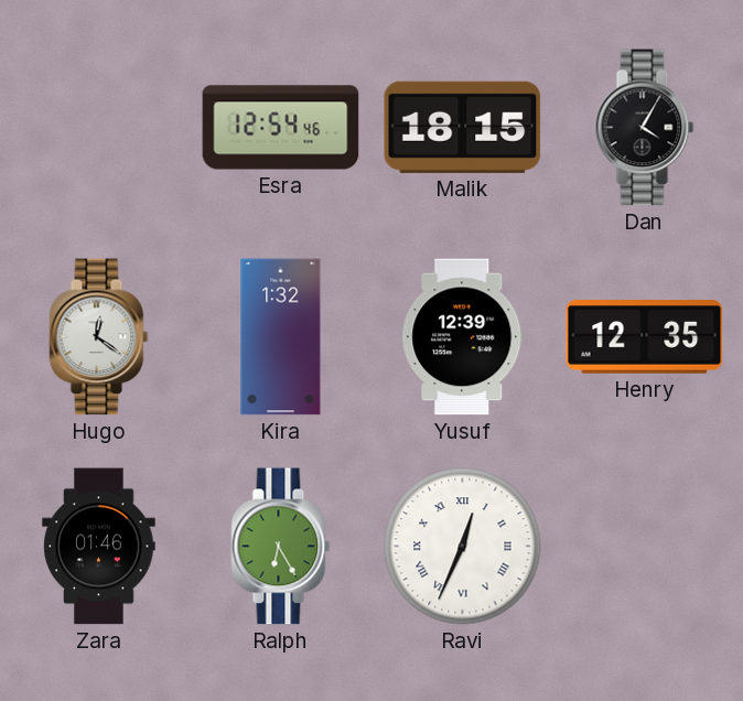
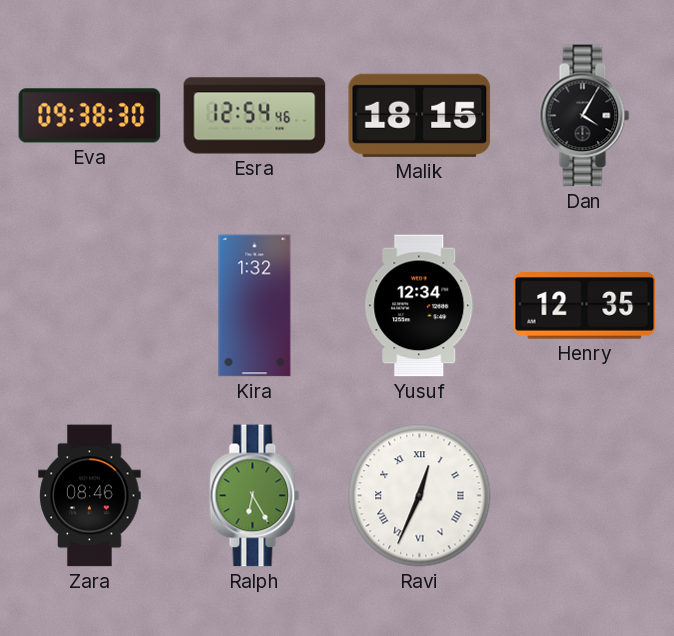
Eva: none -> 09:38 (90, 116)
Hugo: 12:21 -> none (99, 337)
Yusuf: 12:39 -> 12:34 (420, 306)
Zara: 01:46 -> 08:46 (90, 496)
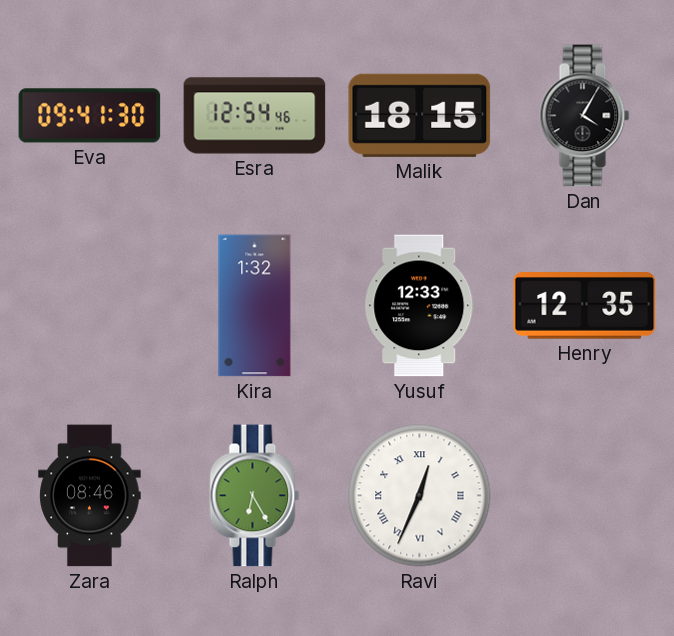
Eva: 09:38 -> 09:41 (90, 116)
Yusuf: 12:34 -> 12:33 (420, 306)
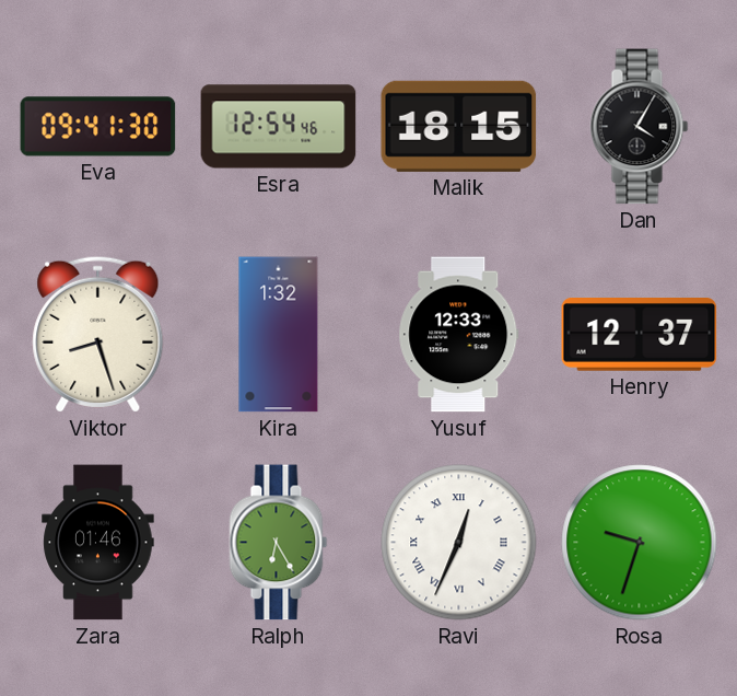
Viktor: none -> 8:27 (98, 334)
Henry: 12:35 -> 12:37 (640, 335)
Zara: 08:46 -> 01:46 (98, 543)
Rosa: none -> 9:33 (640, 543)
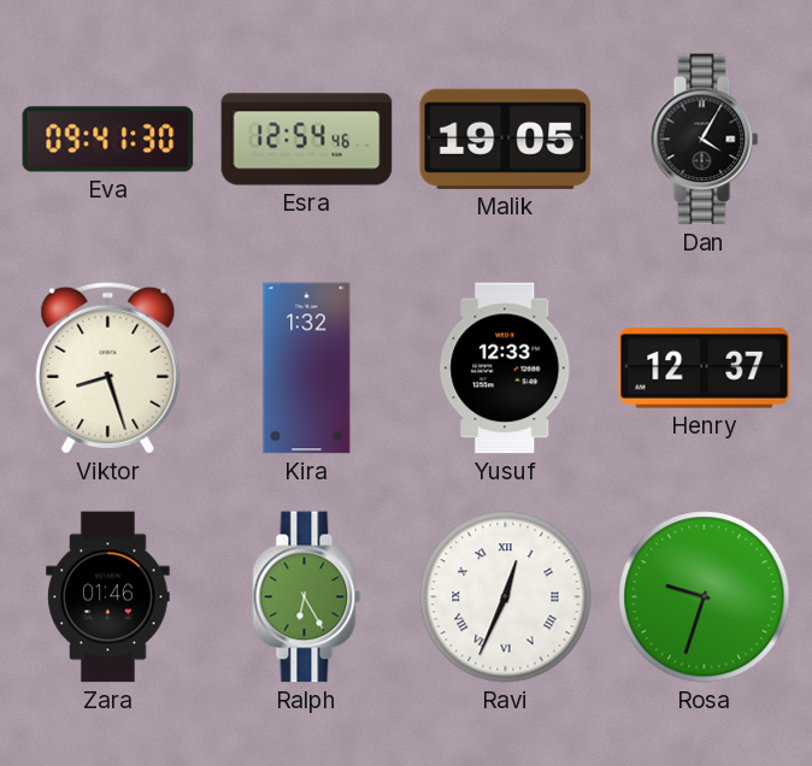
Malik: 18:15 -> 19:05 (506, 139)
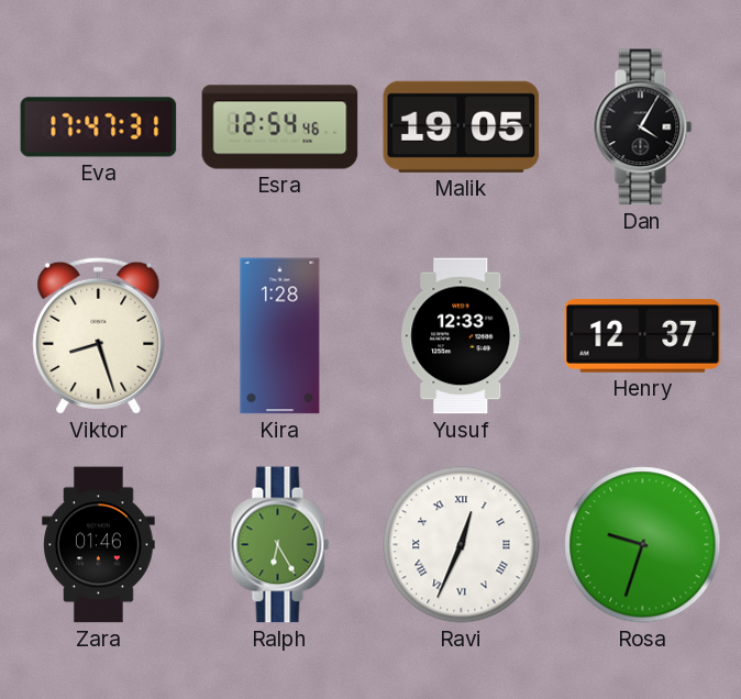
Eva: 09:41 -> 17:47 (99, 127)
Kira: 1:32 -> 1:28 (280, 336)
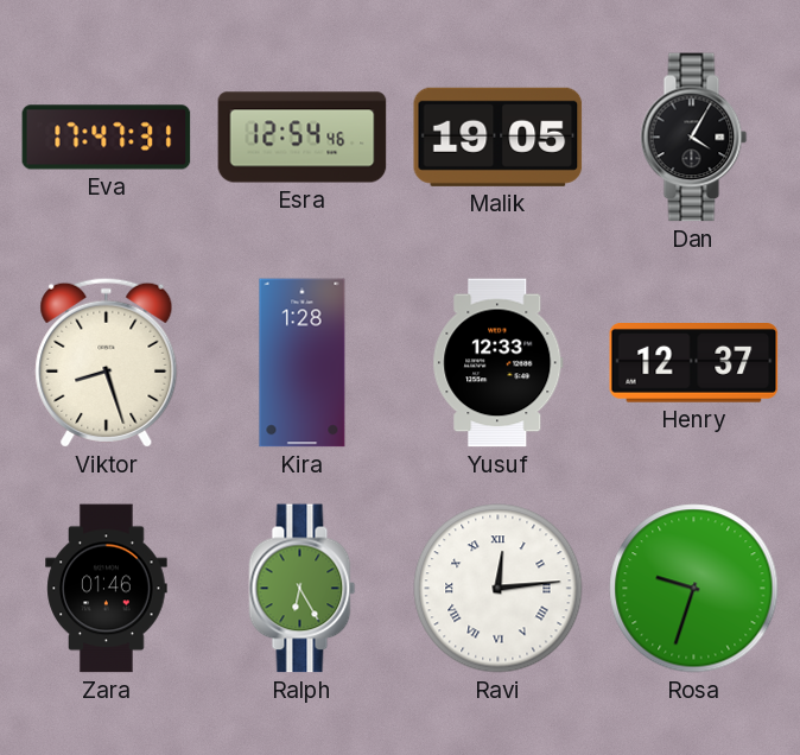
Ravi: 12:34 -> 12:14 (499, 589)
